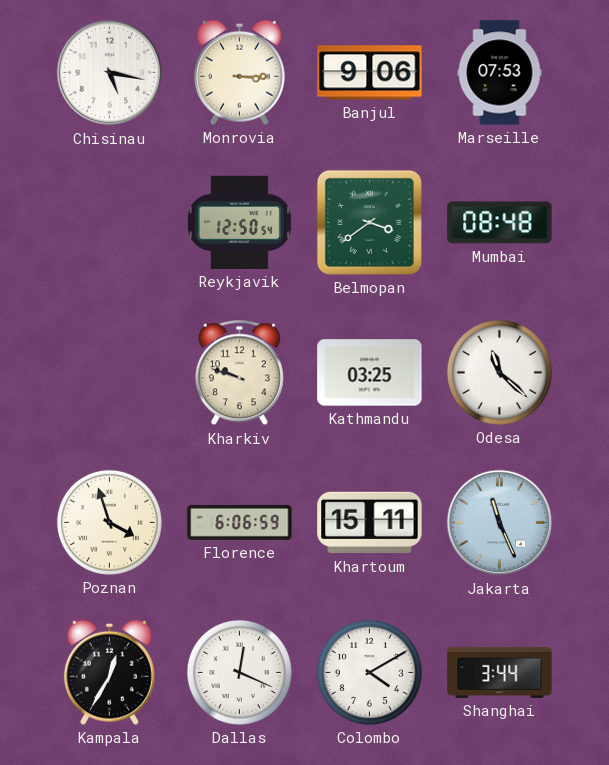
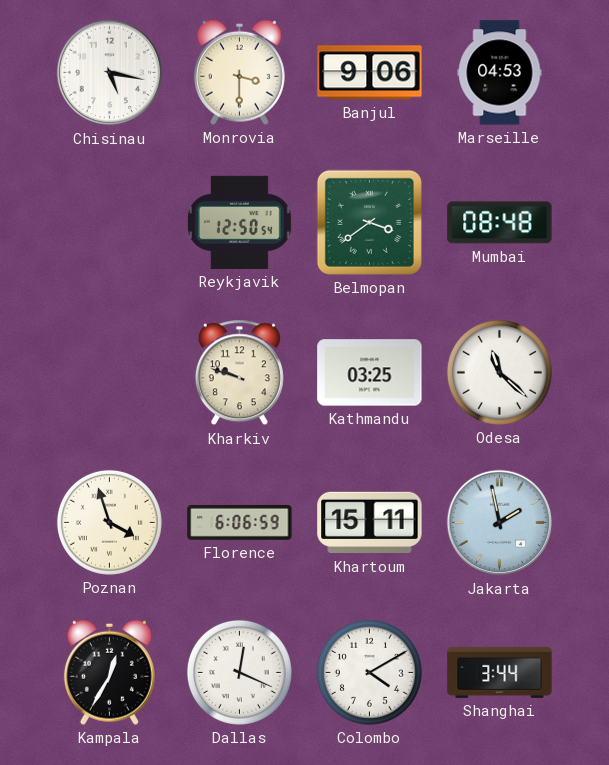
Monrovia: 3:15 -> 3:30 (239, 72)
Marseille: 07:53 -> 04:53 (500, 73)
Jakarta: 11:26 -> 1:58 (500, 523)
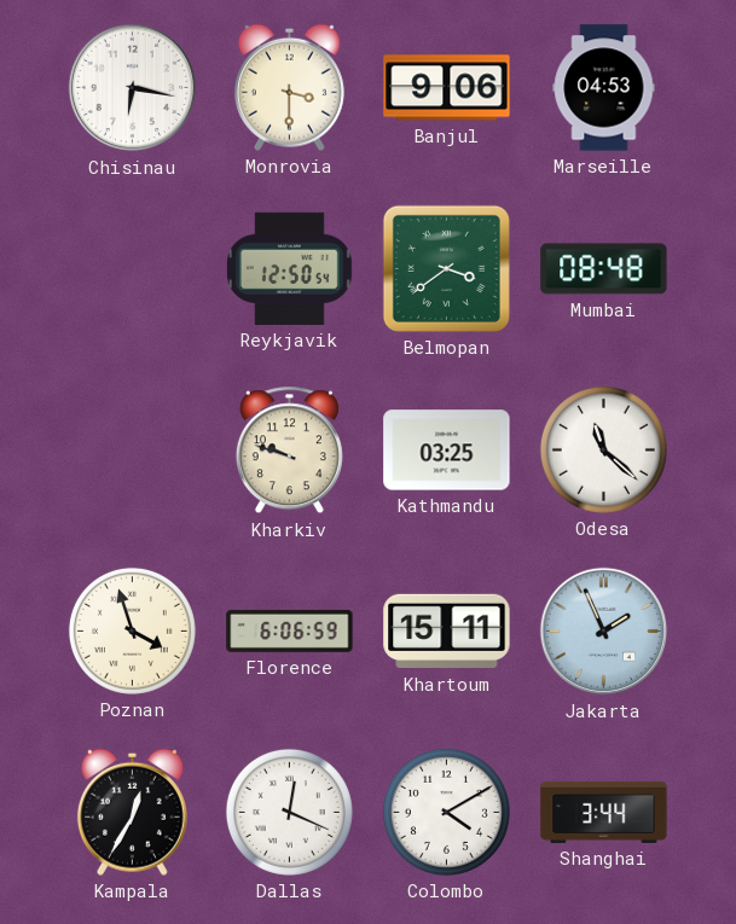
Chisinau: 5:17 -> 6:17 (133, 88)
Jakarta: 1:58 -> 1:56 (604, 632)
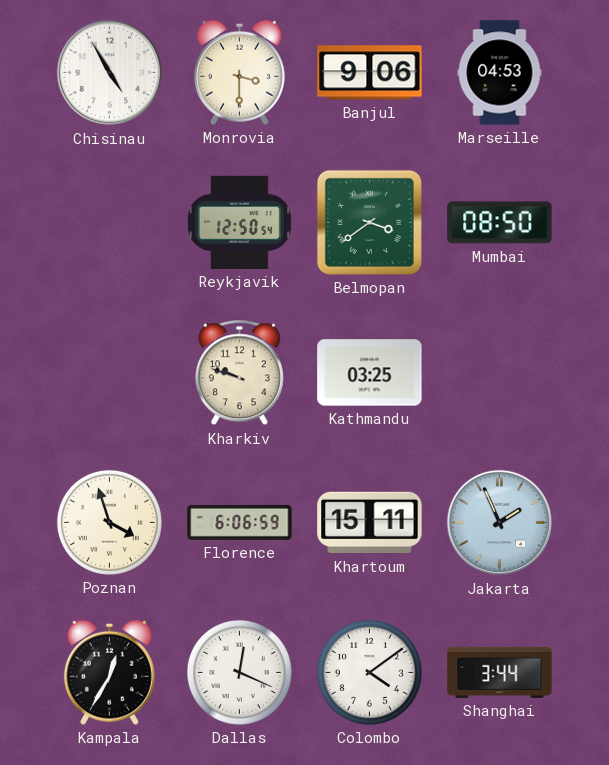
Chisinau: 6:17 -> 4:55 (110, 73)
Mumbai: 08:48 -> 08:50 (500, 223)
Odesa: 11:22 -> none (603, 449)
Colombo: 4:10 -> 4:09 (369, 672)
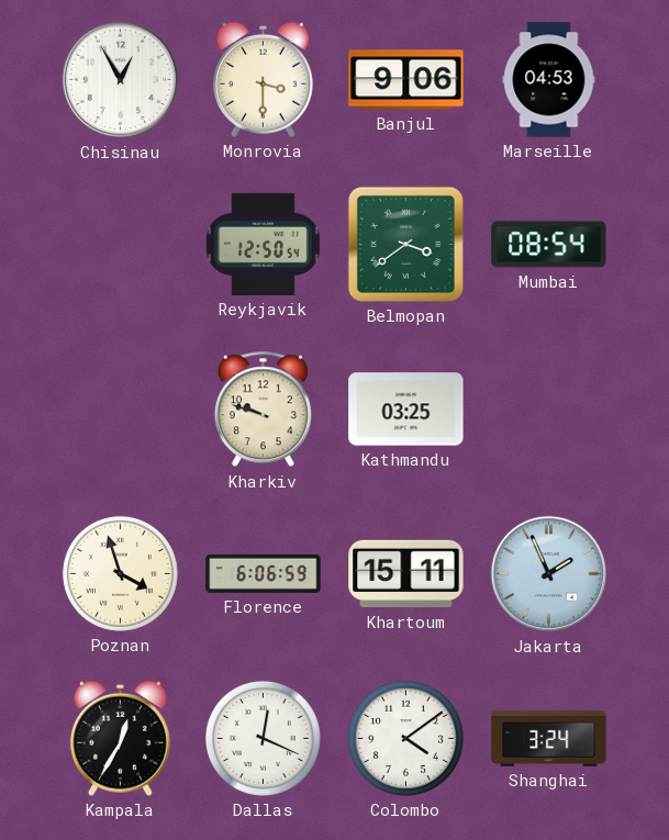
Chisinau: 4:55 -> 12:55 (121, 80)
Mumbai: 08:50 -> 08:54 (549, 245)
Shanghai: 3:44 -> 3:24 (549, 738)
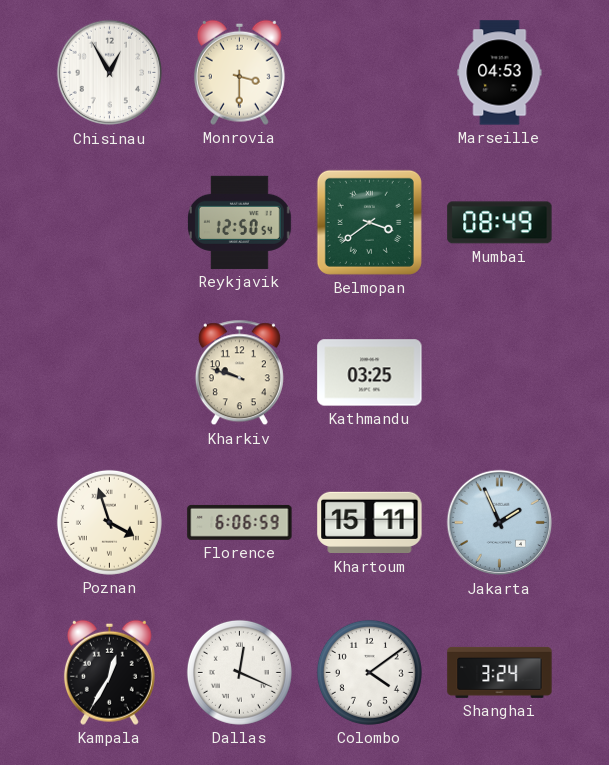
Banjul: 9:06 -> none (406, 80)
Mumbai: 08:54 -> 08:49 (500, 223)
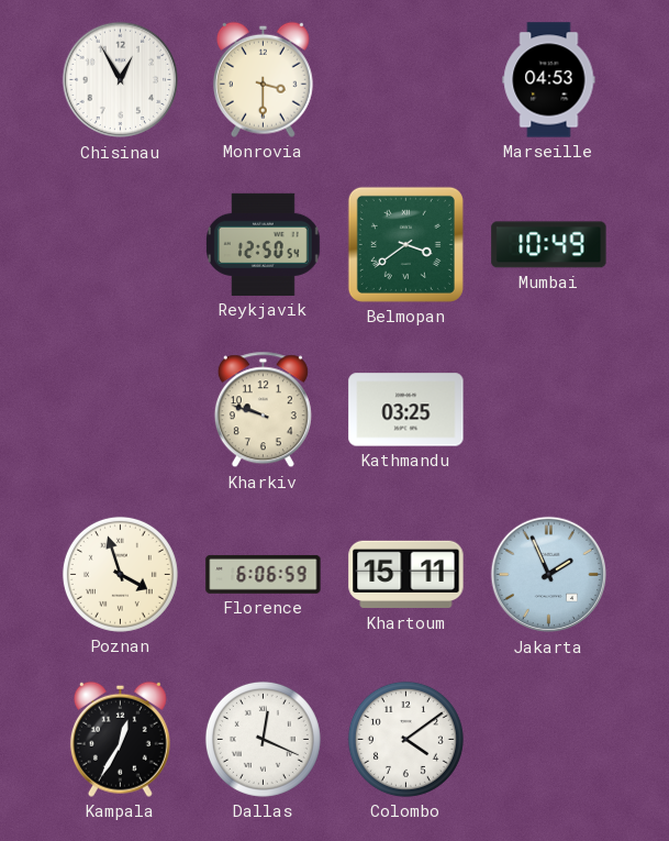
Mumbai: 08:49 -> 10:49 (549, 245)
Shanghai: 3:24 -> none (500, 672)
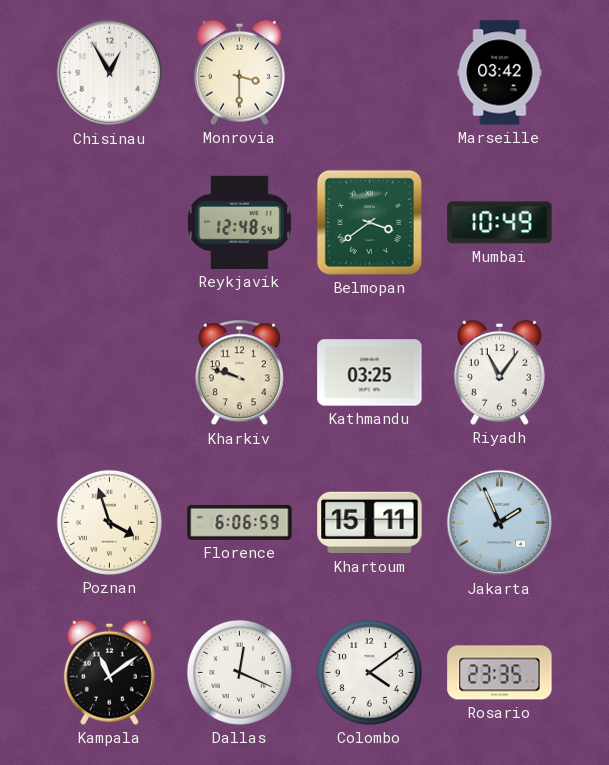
Marseille: 04:53 -> 03:42 (500, 73)
Reykjavik: 12:50 -> 12:48 (239, 222)
Riyadh: none -> 11:06 (499, 372)
Kampala: 12:35 -> 11:09 (109, 672)
Rosario: none -> 23:35 (500, 673)
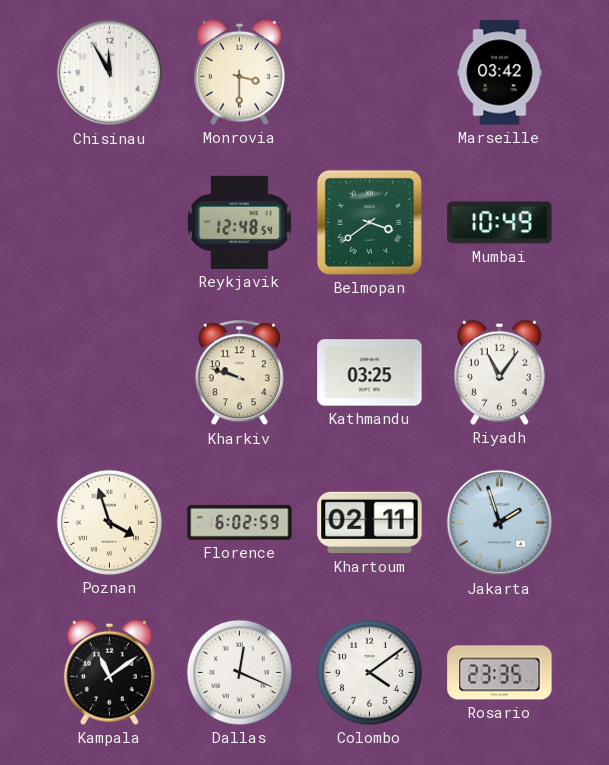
Chisinau: 12:55 -> 11:55 (110, 73)
Florence: 6:06 -> 6:02 (240, 522)
Khartoum: 15:11 -> 02:11 (370, 523)
Jakarta: 1:56 -> 1:57 (500, 523)
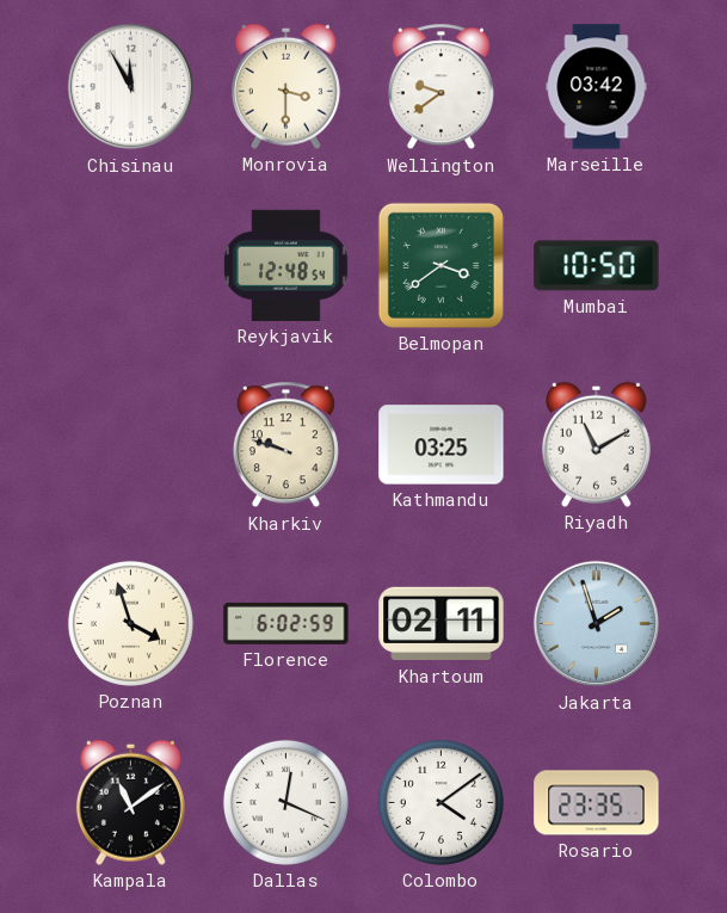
Wellington: none -> 9:39 (440, 87)
Mumbai: 10:49 -> 10:50 (597, 266)
Riyadh: 11:06 -> 11:10 (596, 444)
